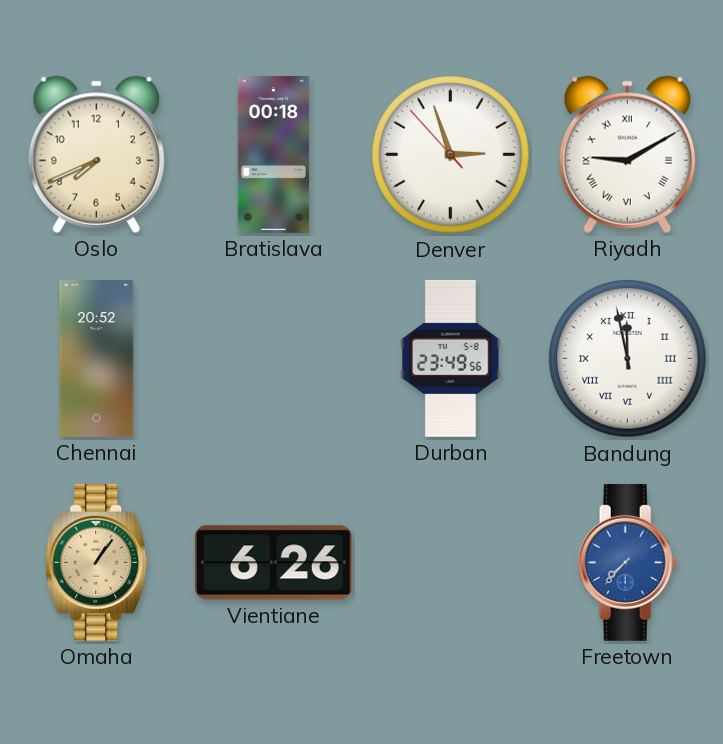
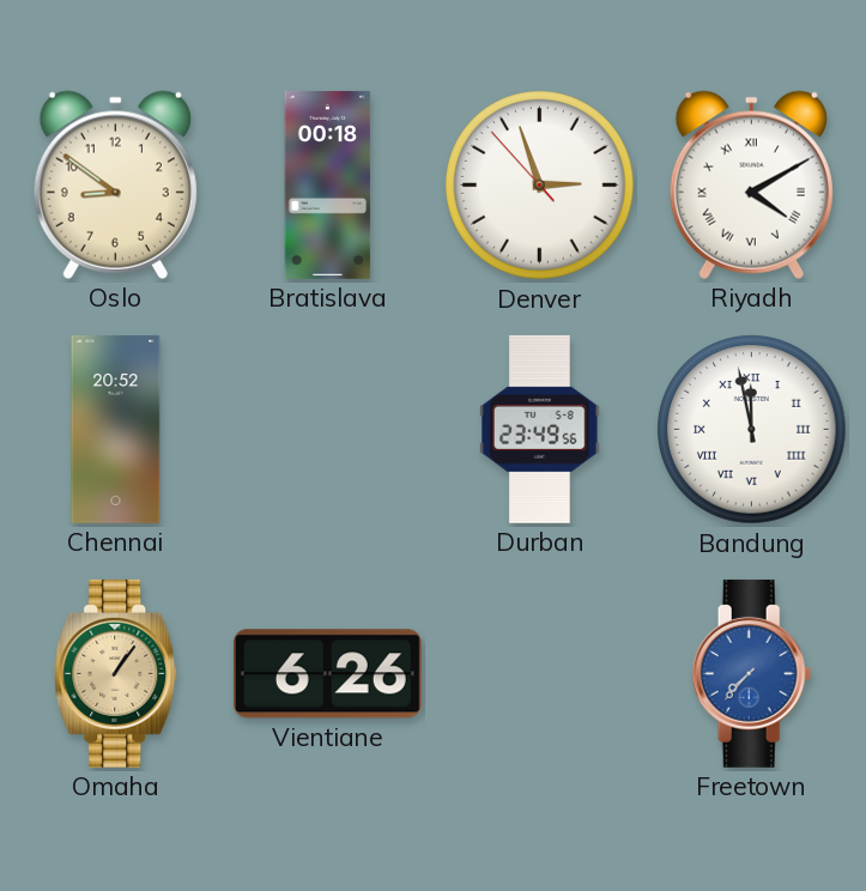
Oslo: 7:41 -> 8:51 (115, 184)
Riyadh: 9:10 -> 4:10 (751, 184)
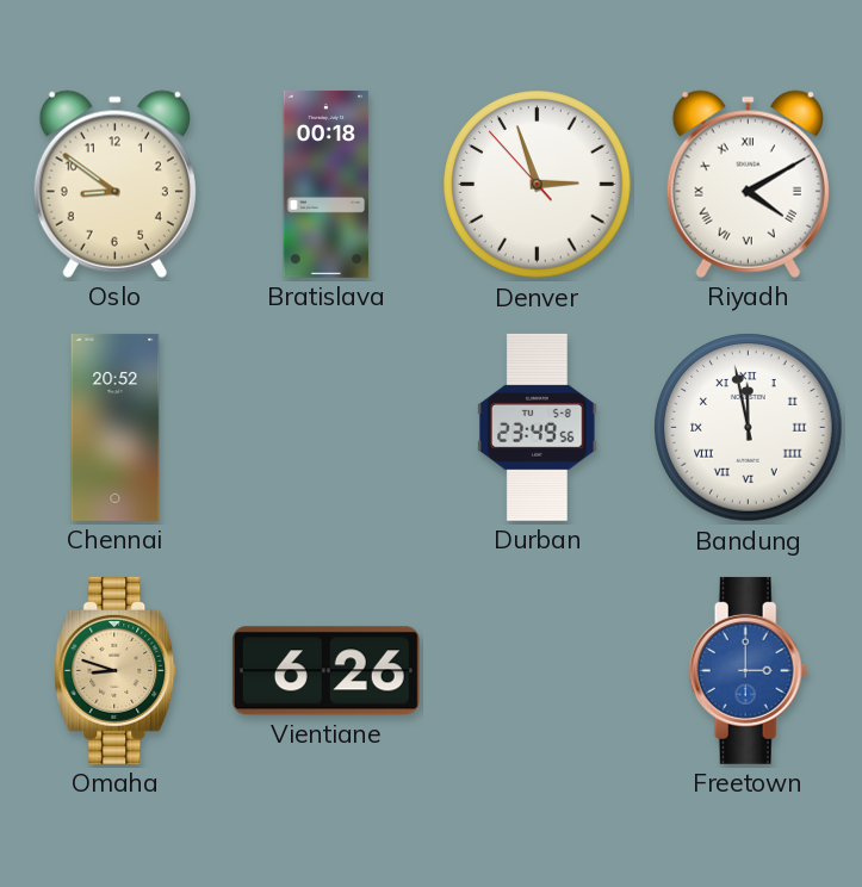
Omaha: 1:06 -> 8:48 (116, 670)
Freetown: 7:37 -> 3:00 (749, 670)
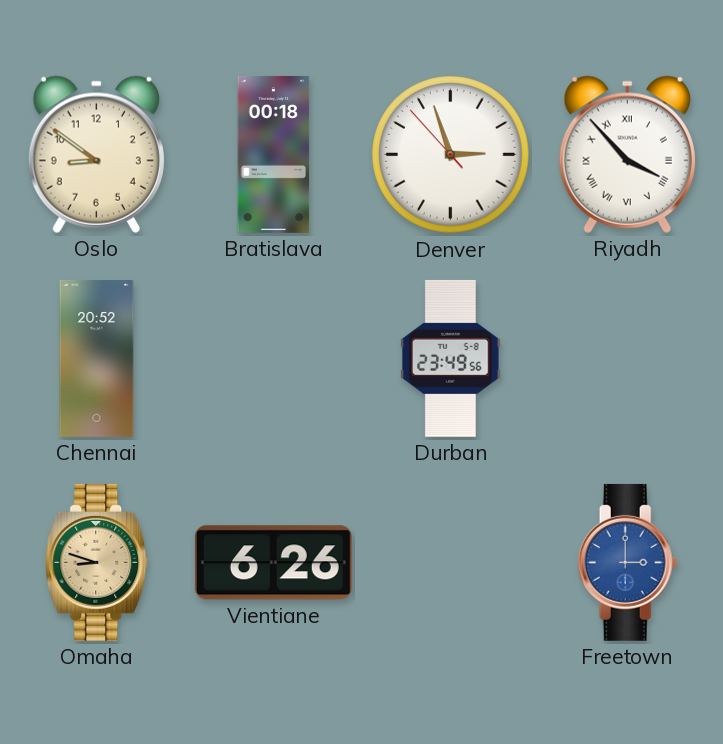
Riyadh: 4:10 -> 3:53 (627, 154)
Bandung: 11:58 -> none (749, 428)
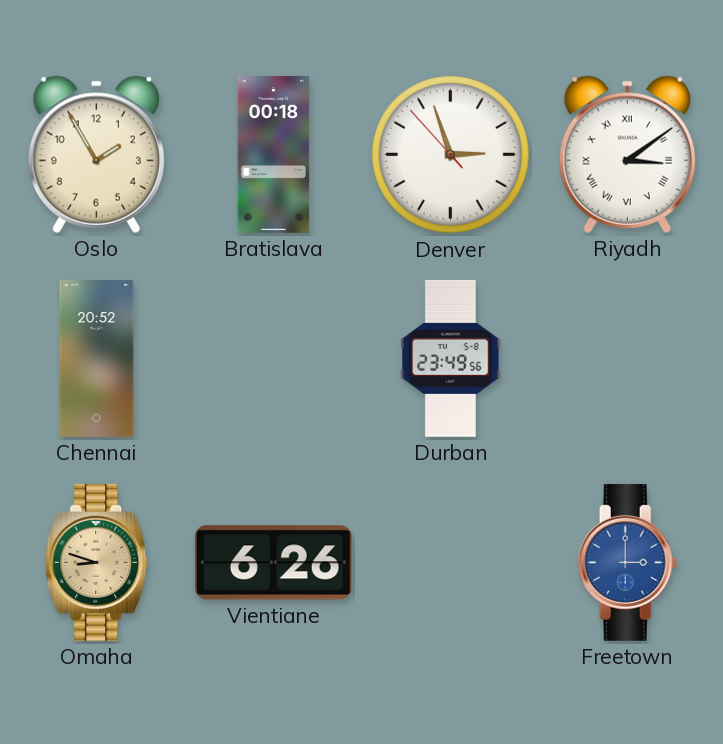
Oslo: 8:51 -> 1:55 (96, 154)
Riyadh: 3:53 -> 3:09 (627, 154)
